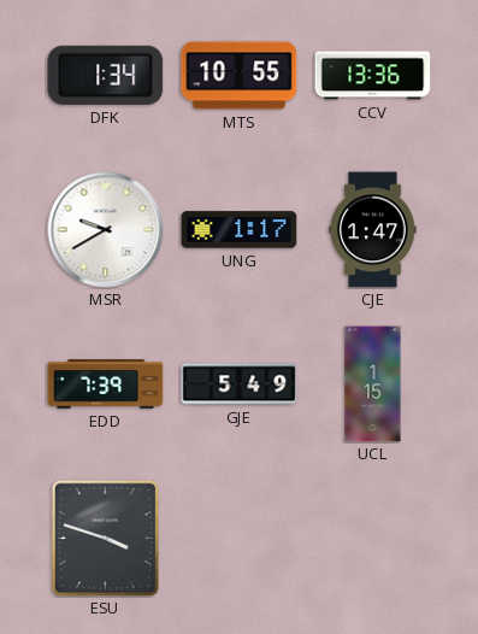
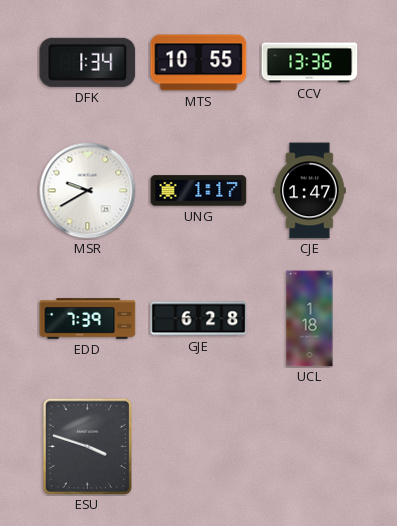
GJE: 5:49 -> 6:28 (199, 319)
UCL: 1:15 -> 1:18 (310, 319)
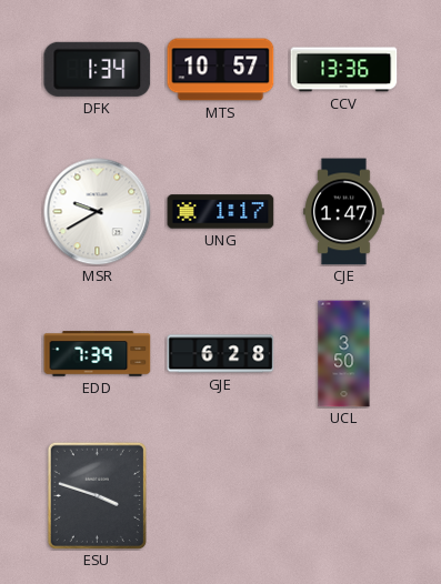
MTS: 10:55 -> 10:57 (221, 70)
UCL: 1:18 -> 3:50 (344, 354)
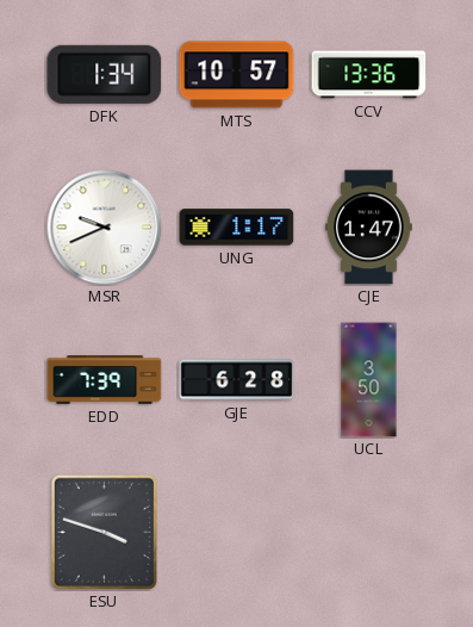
MSR: 9:40 -> 9:41 (105, 228)
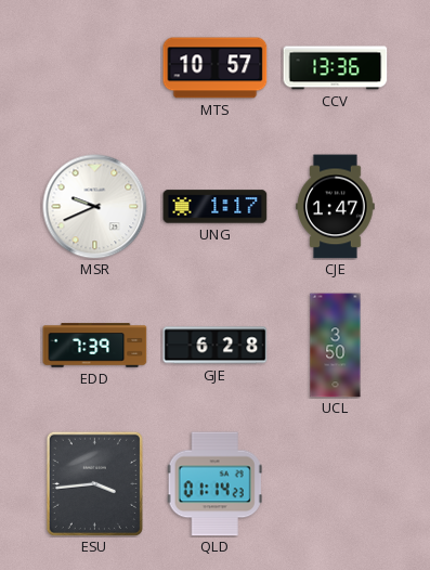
DFK: 1:34 -> none (105, 74)
ESU: 3:48 -> 3:44 (94, 483)
QLD: none -> 01:14 (214, 484)
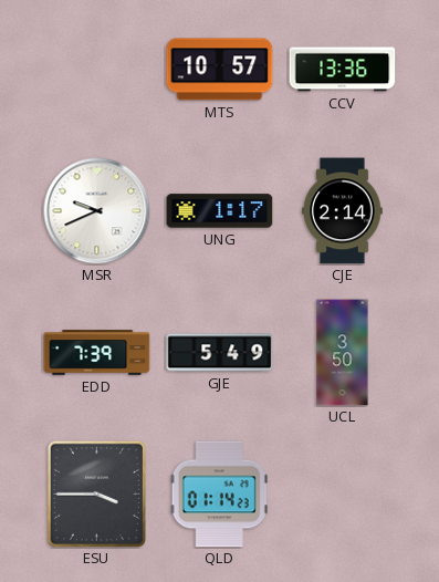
CJE: 1:47 -> 2:14 (343, 211)
GJE: 6:28 -> 5:49 (220, 353)
ESU: 3:44 -> 3:45 (96, 493)
